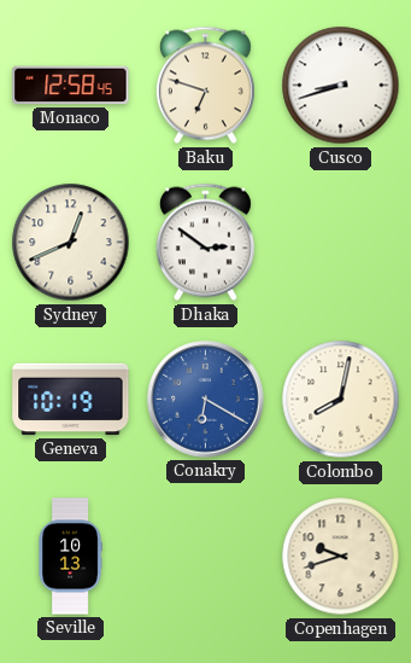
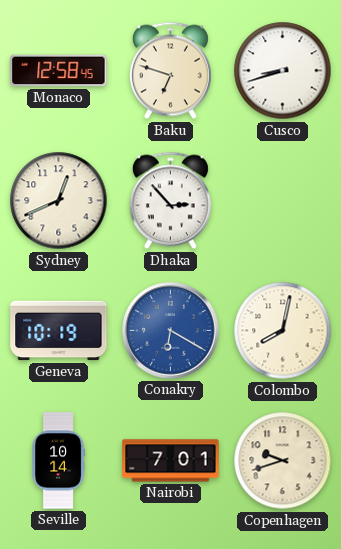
Dhaka: 2:51 -> 2:53 (170, 201)
Seville: 10:13 -> 10:14 (58, 461)
Nairobi: none -> 7:01 (171, 461)
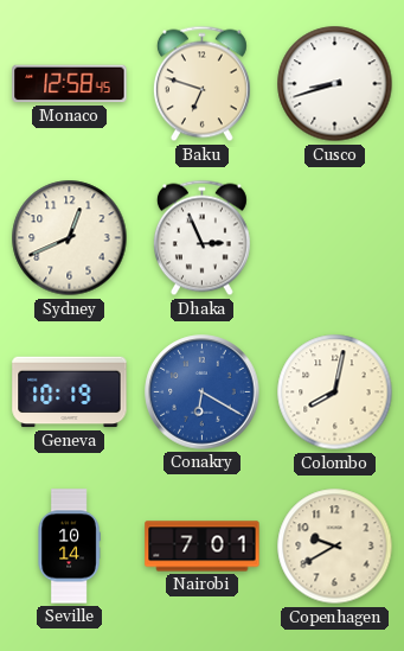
Dhaka: 2:53 -> 2:56 (201, 238)
Copenhagen: 9:42 -> 9:40 (335, 547)
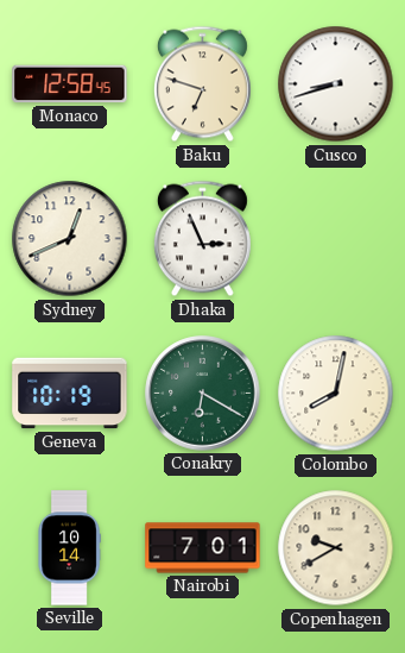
Conakry dial: blue -> green (203, 394)
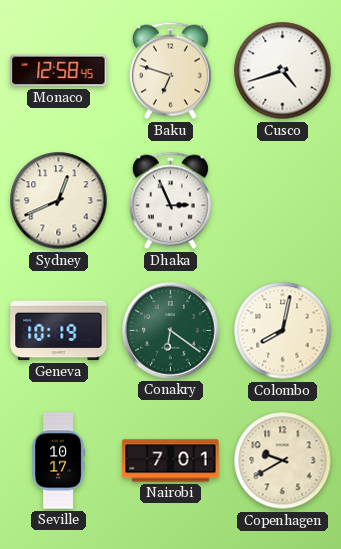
Cusco: 8:42 -> 4:42 (283, 71)
Conakry: 6:20 -> 6:21 (171, 331)
Seville: 10:14 -> 10:17 (58, 461)
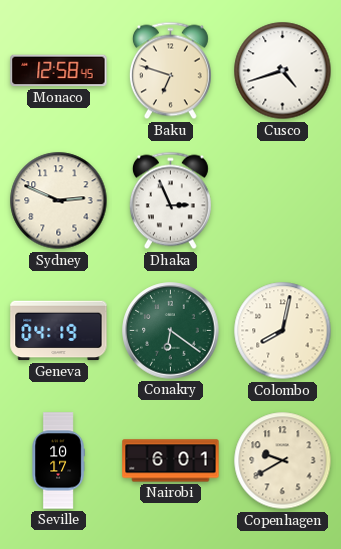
Sydney: 12:41 -> 2:49 (59, 201)
Geneva: 10:19 -> 04:19 (59, 331)
Nairobi: 7:01 -> 6:01 (171, 461)
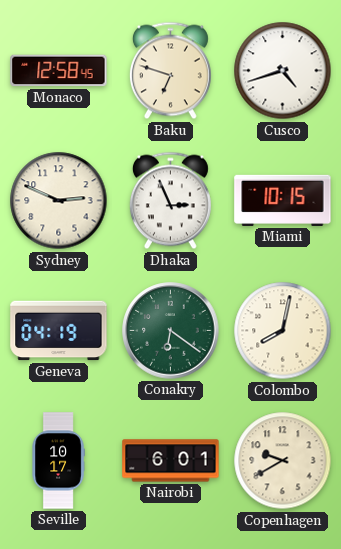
Miami: none -> 10:15 (283, 200)
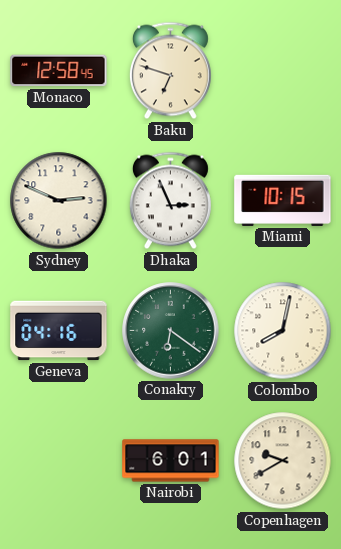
Cusco: 4:42 -> none (283, 71)
Geneva: 04:19 -> 04:16 (59, 331)
Seville: 10:17 -> none (58, 461)
